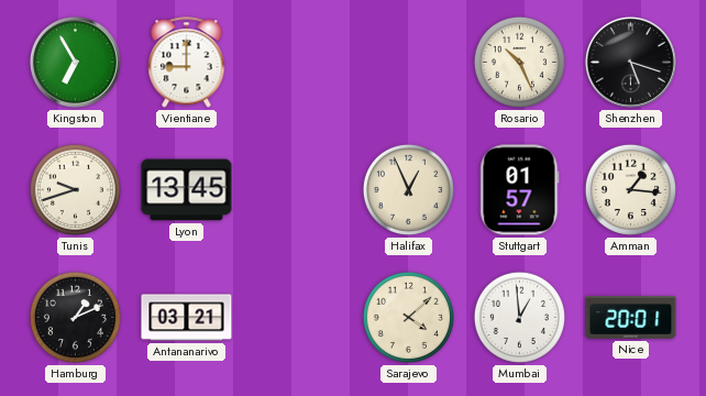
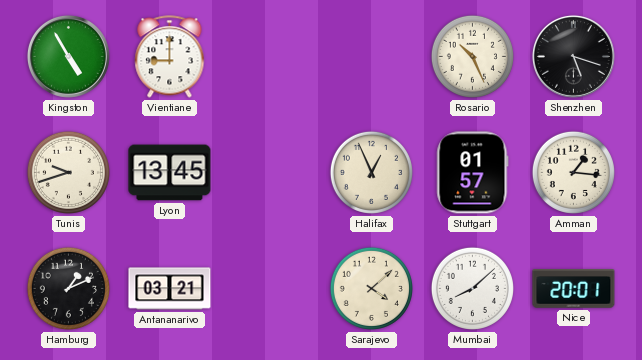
Kingston: 6:55 -> 4:55 (68, 56)
Mumbai: 12:59 -> 8:08 (472, 288)
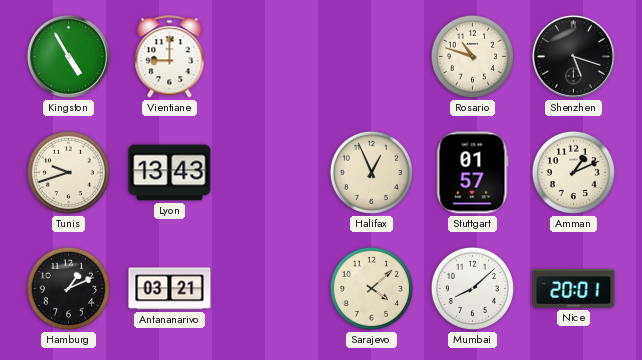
Rosario: 10:26 -> 10:48 (472, 56)
Lyon: 13:45 -> 13:43 (170, 173)
Amman: 1:16 -> 1:11 (573, 172)
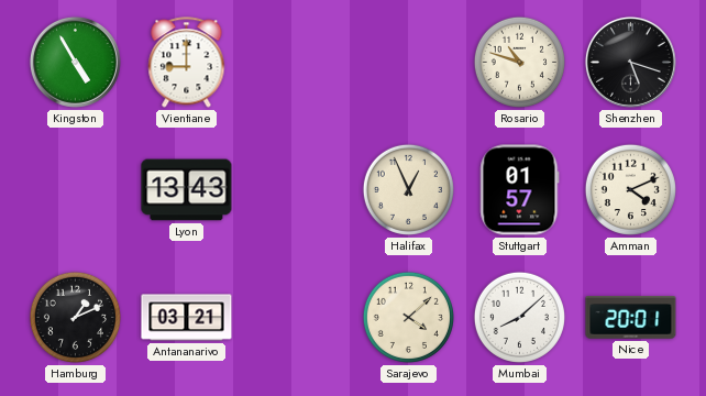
Tunis: 9:42 -> none (68, 172)
Amman: 1:11 -> 4:11 (630, 189)
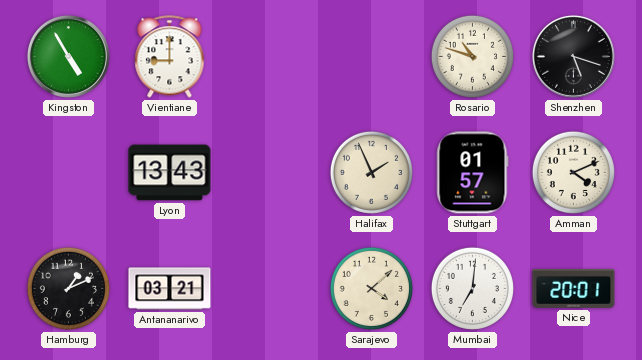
Halifax: 12:56 -> 1:56 (371, 172)
Mumbai: 8:08 -> 7:01 (472, 288)
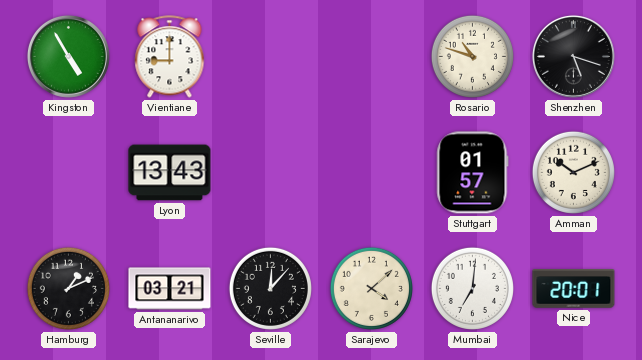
Halifax: 1:56 -> none (371, 172)
Amman: 4:11 -> 10:11 (573, 172)
Seville: none -> 12:07 (270, 288)
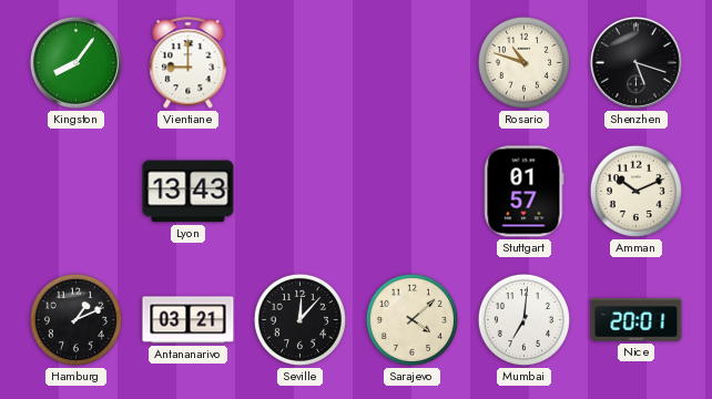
Kingston: 4:55 -> 8:06 (75, 62)
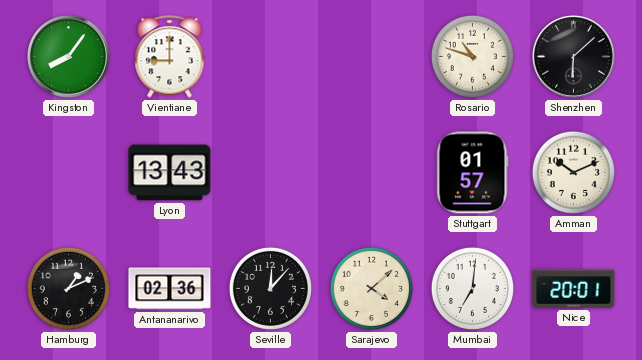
Shenzhen: 5:18 -> 6:08 (573, 56)
Antananarivo: 03:21 -> 02:36 (170, 289)
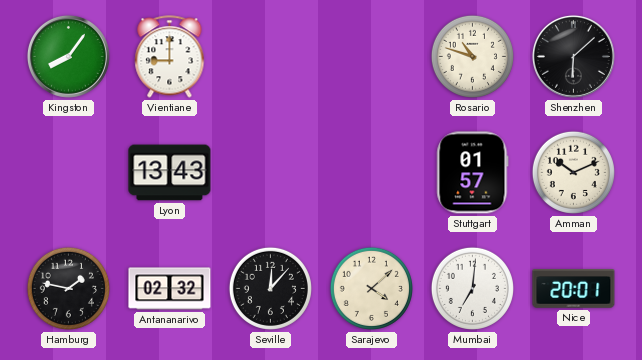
Hamburg: 1:11 -> 1:47 (68, 288)
Antananarivo: 02:36 -> 02:32 (170, 289)
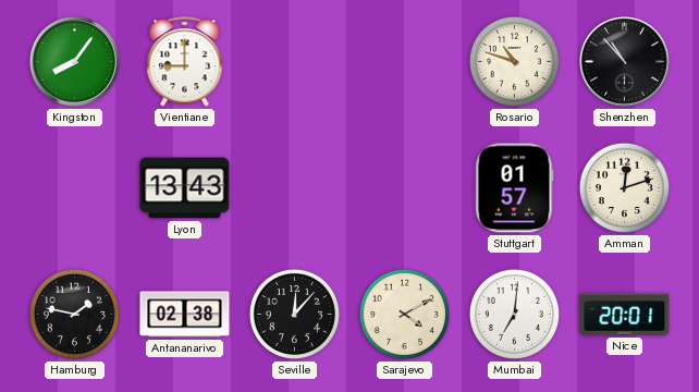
Shenzhen: 6:08 -> 10:53 (624, 61)
Amman: 10:11 -> 12:12 (624, 187)
Antananarivo: 02:32 -> 02:38 (185, 315)
Sarajevo: 4:08 -> 4:10 (404, 314)
